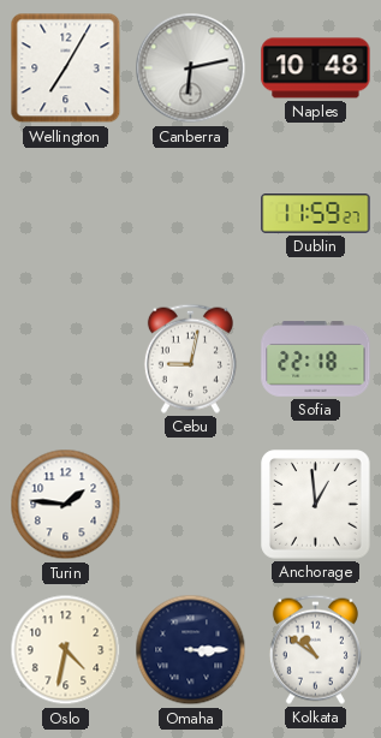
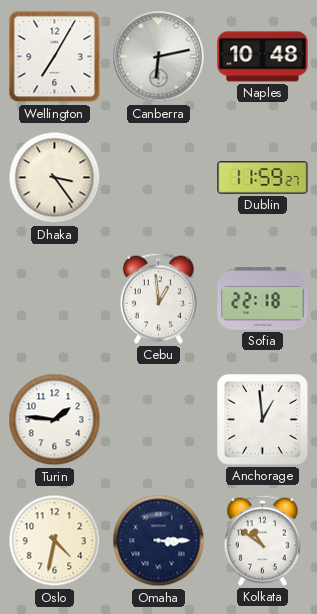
Dhaka: none -> 3:24 (55, 178)
Cebu: 9:02 -> 12:59 (158, 298)
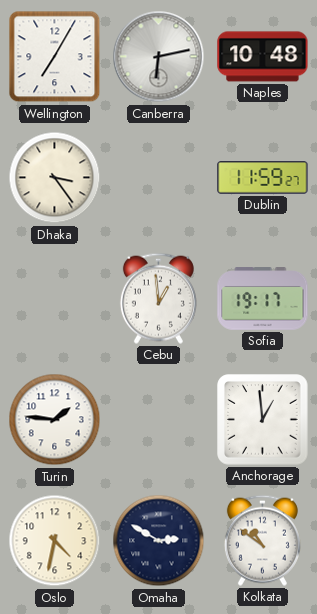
Sofia: 22:18 -> 19:17 (263, 299)
Omaha: 3:15 -> 2:50 (159, 541)
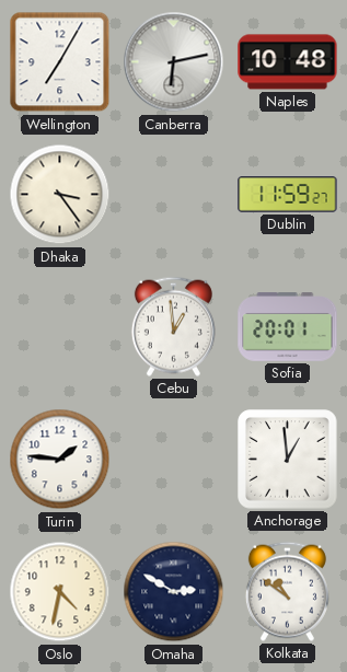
Sofia: 19:17 -> 20:01 (288, 327)
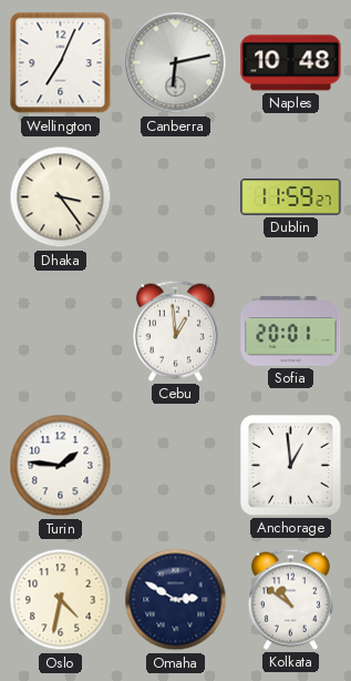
Wellington: 7:05 -> 7:04 (61, 63)
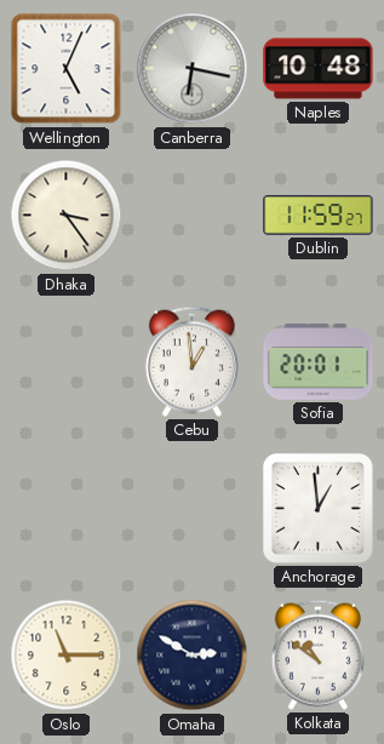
Wellington: 7:04 -> 5:04 (67, 69)
Canberra: 6:13 -> 6:17 (193, 69)
Turin: 1:46 -> none (61, 466)
Oslo: 4:32 -> 11:15 (67, 656)
